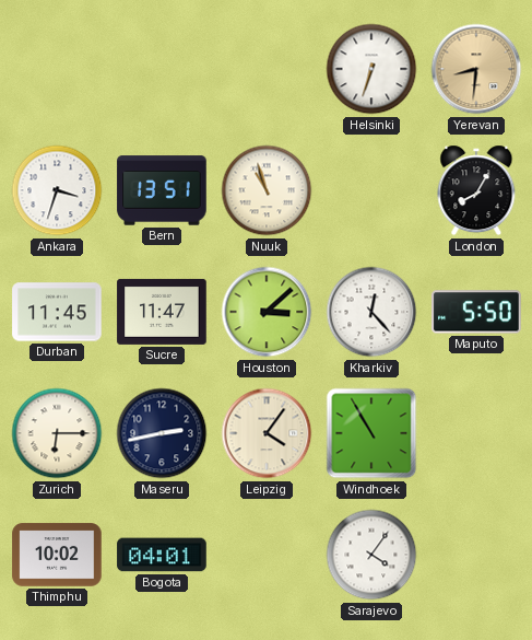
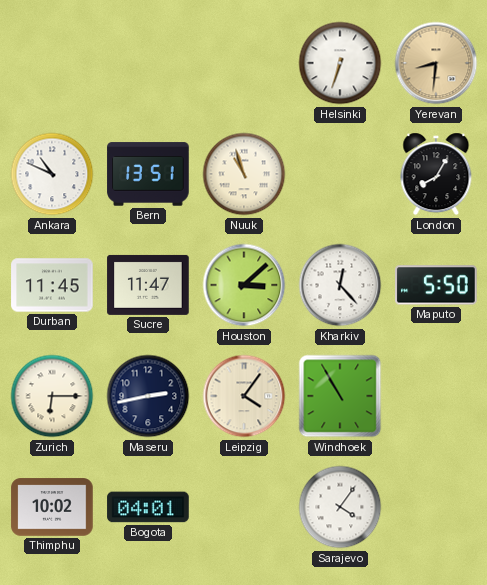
Ankara: 3:33 -> 10:49 (52, 174)
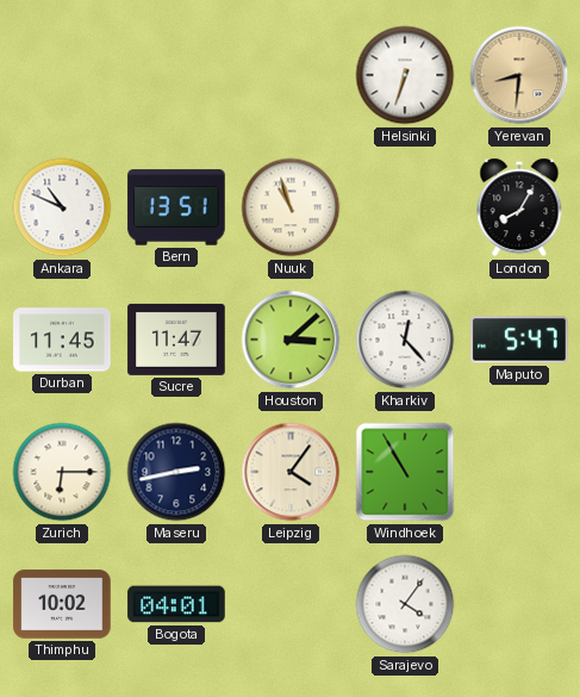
Maputo: 5:50 -> 5:47 (519, 340)
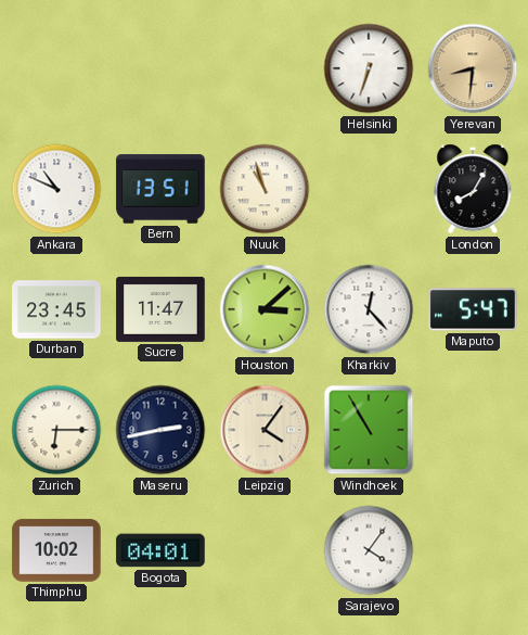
Durban: 11:45 -> 23:45 (56, 309)
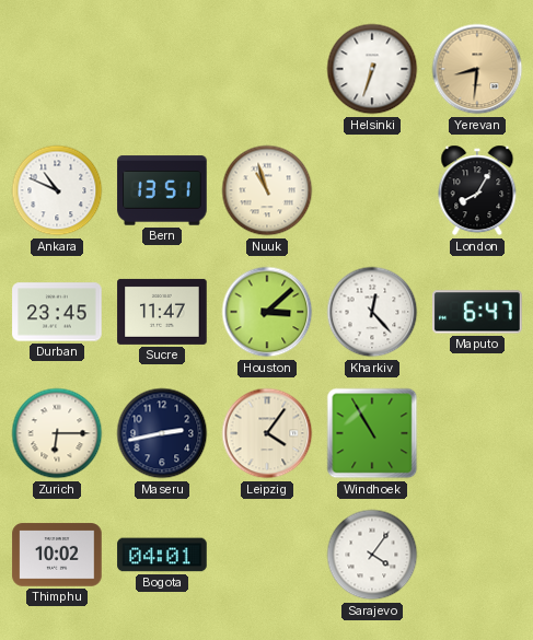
Maputo: 5:47 -> 6:47 (477, 312)
